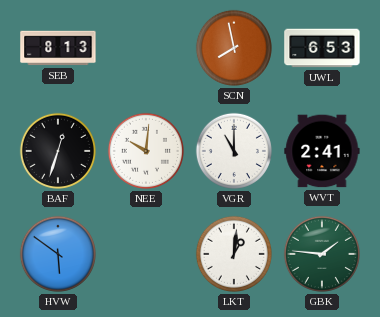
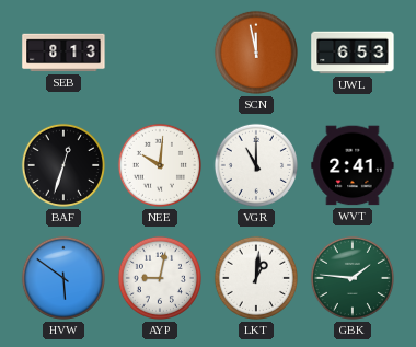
SCN: 7:58 -> 11:58 (256, 53)
AYP: none -> 9:02 (160, 278)
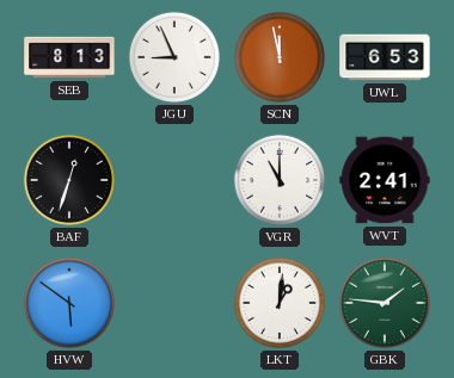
JGU: none -> 8:56 (174, 57)
NEE: 10:01 -> none (160, 165)
AYP: 9:02 -> none (160, 278)
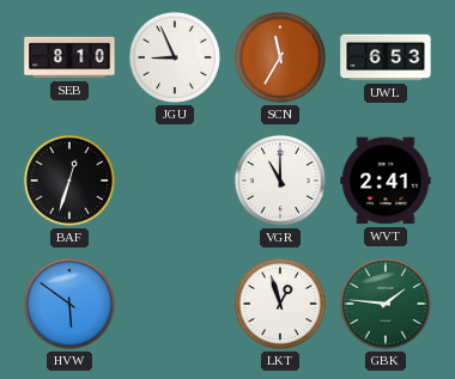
SEB: 8:13 -> 8:10 (69, 57)
SCN: 11:58 -> 11:35 (280, 57)
LKT: 1:01 -> 12:57 (280, 304)
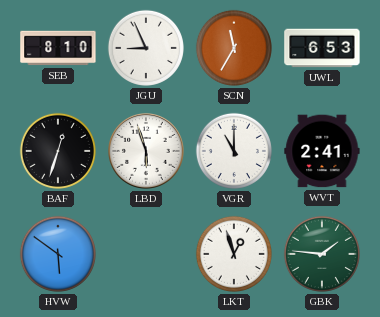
LBD: none -> 5:57 (147, 152)
